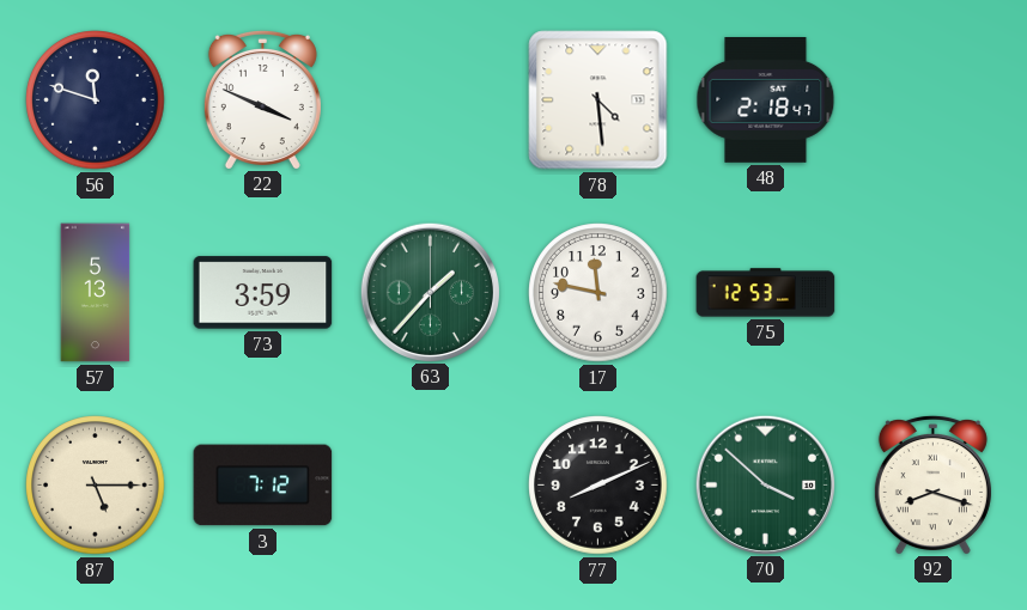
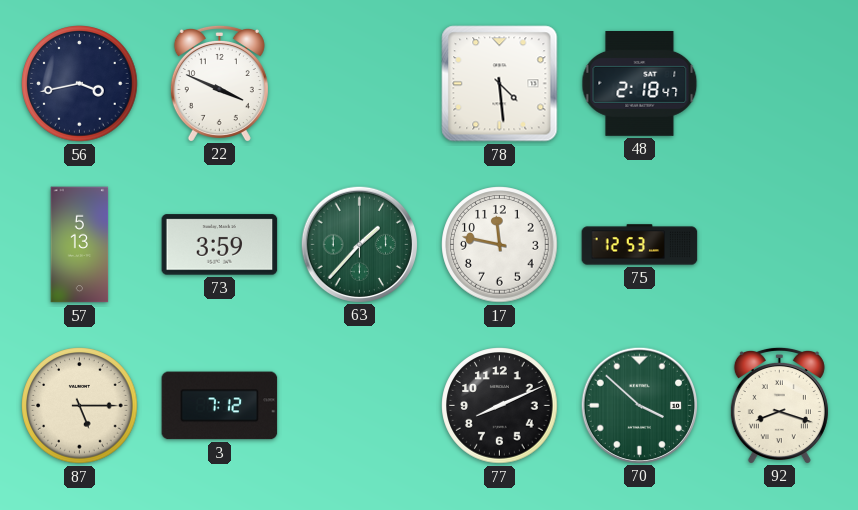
56: 11:48 -> 3:43 (80, 84)
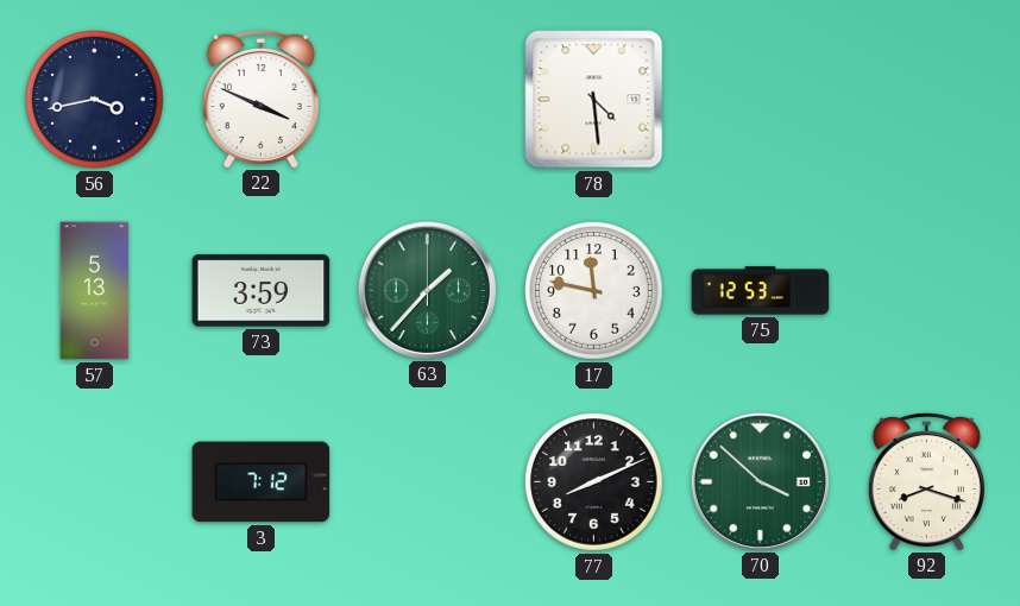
48: 2:18 -> none (640, 84)
87: 5:15 -> none (80, 406)
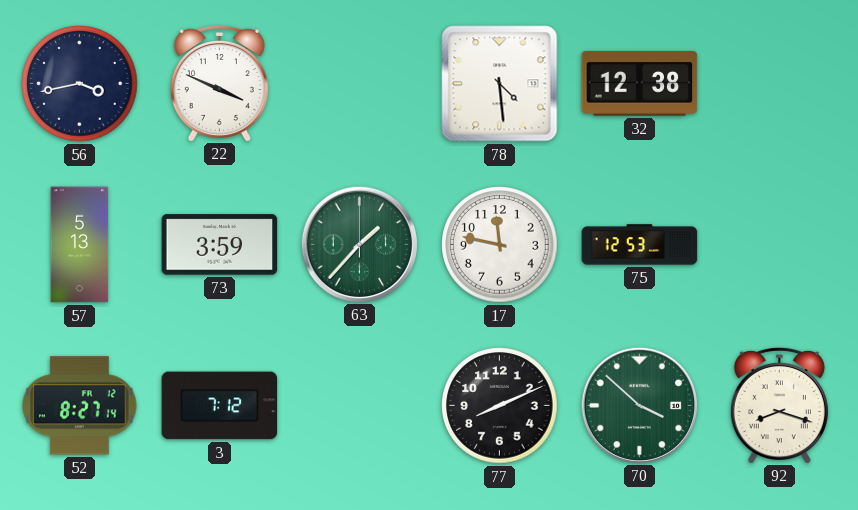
32: none -> 12:38 (640, 84)
52: none -> 8:27 (80, 406)
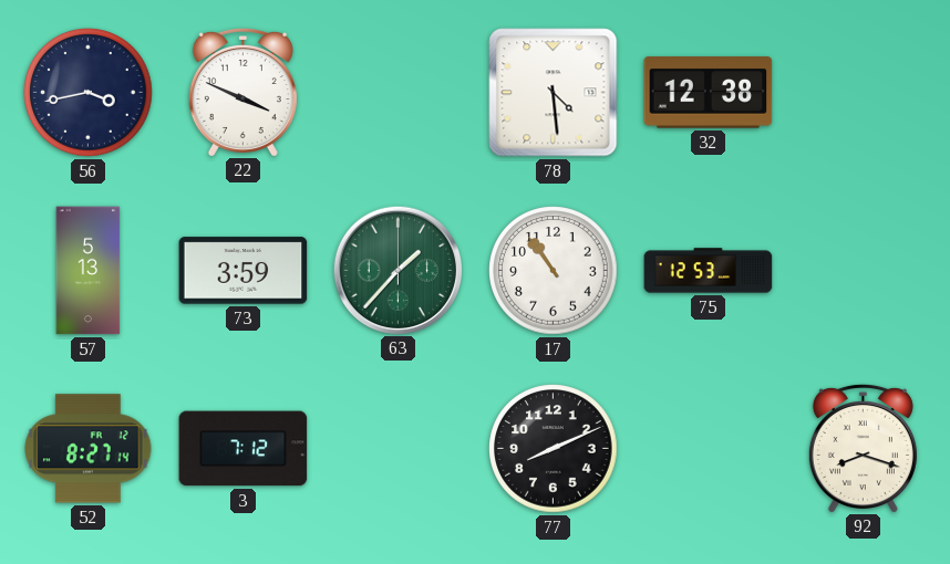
17: 11:47 -> 10:54 (554, 271)
70: 3:52 -> none (639, 405)
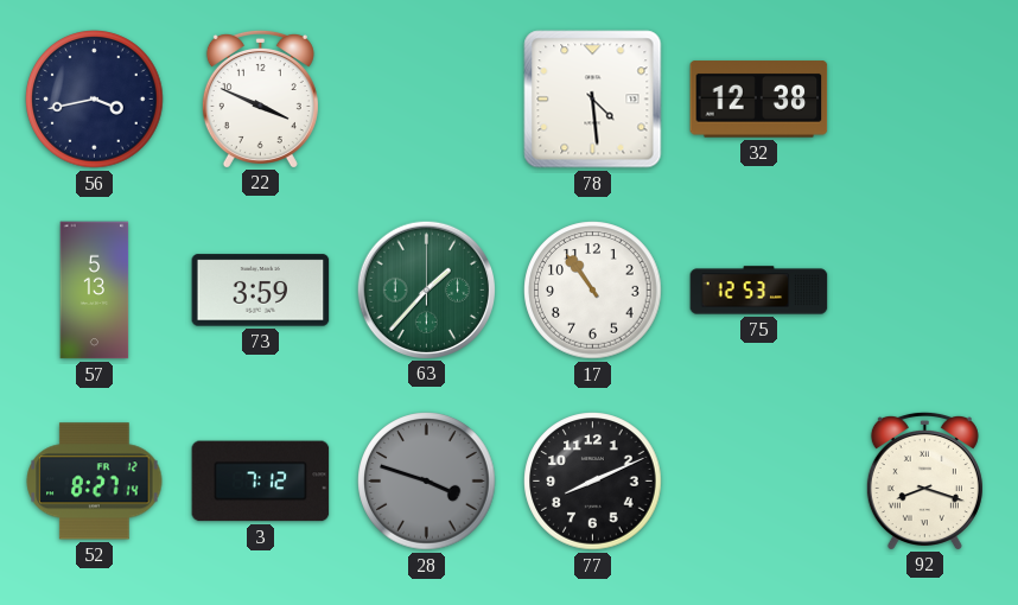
28: none -> 3:48 (427, 482)
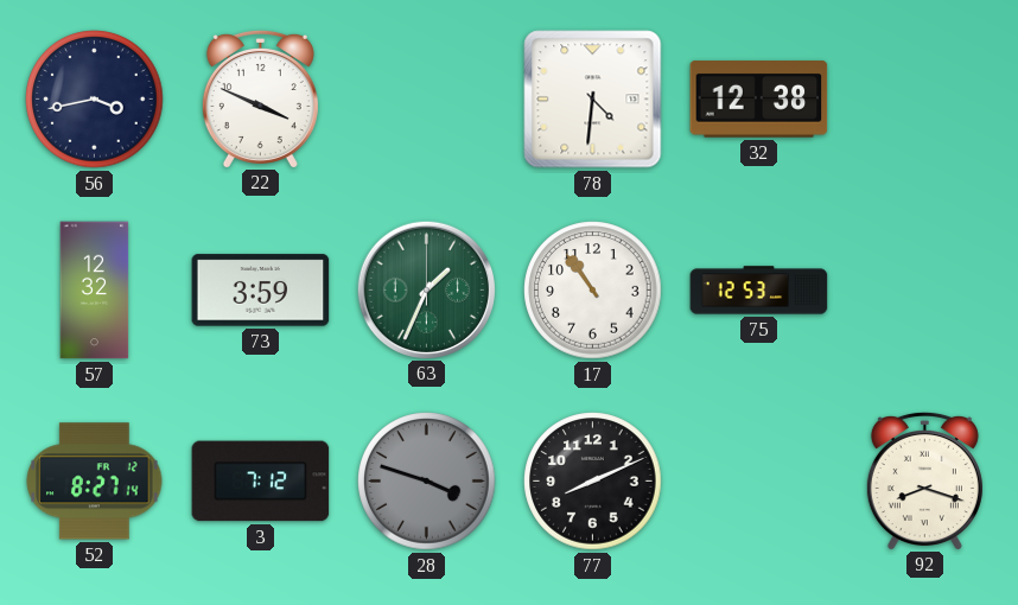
78: 4:29 -> 4:31 (593, 100)
57: 5:13 -> 12:32 (95, 291)
63: 1:37 -> 1:34 (426, 289)
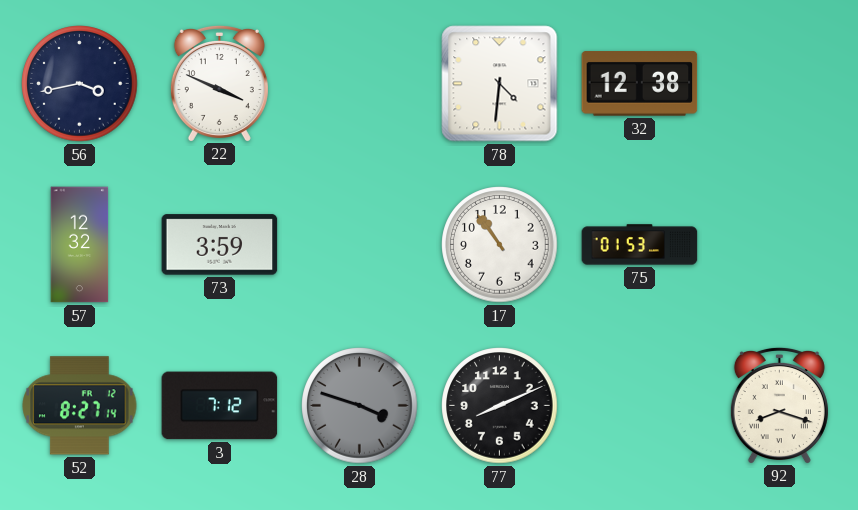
63: 1:34 -> none (426, 289)
75: 12:53 -> 01:53 (640, 245)
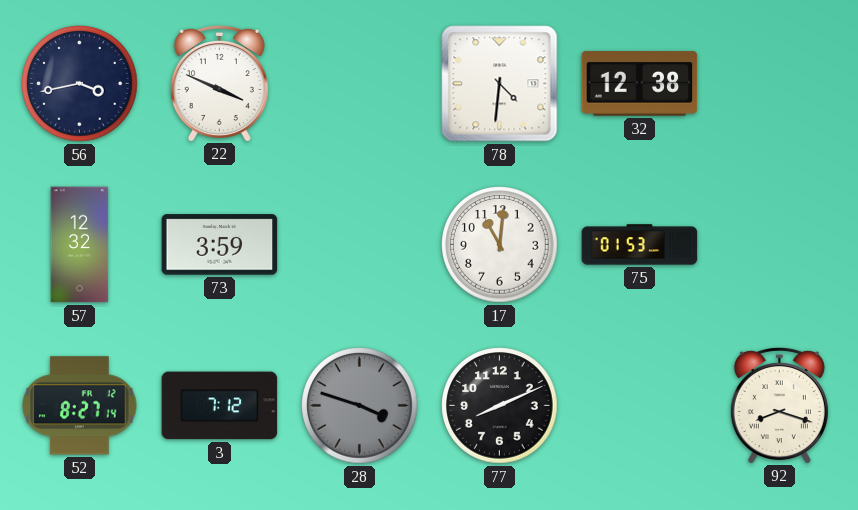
17: 10:54 -> 11:01 (500, 245)
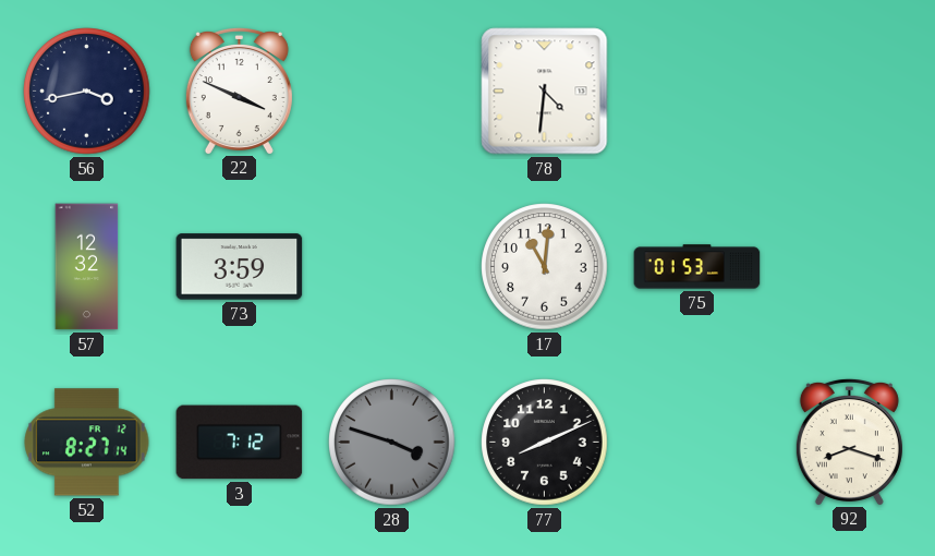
32: 12:38 -> none (640, 84)
